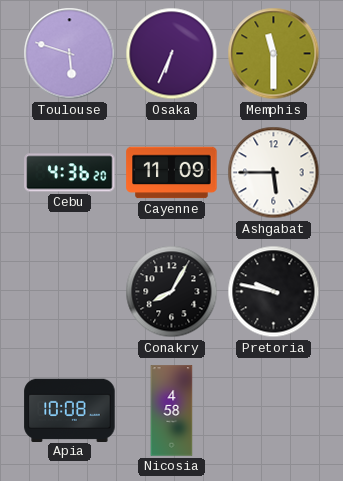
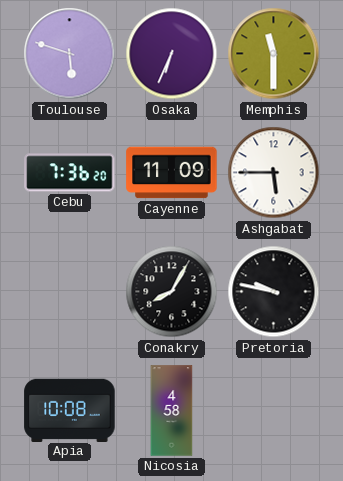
Cebu: 4:36 -> 7:36 (70, 173)
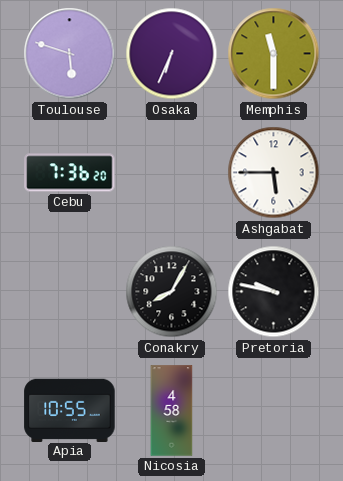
Cayenne: 11:09 -> none (172, 173)
Apia: 10:08 -> 10:55 (70, 410)
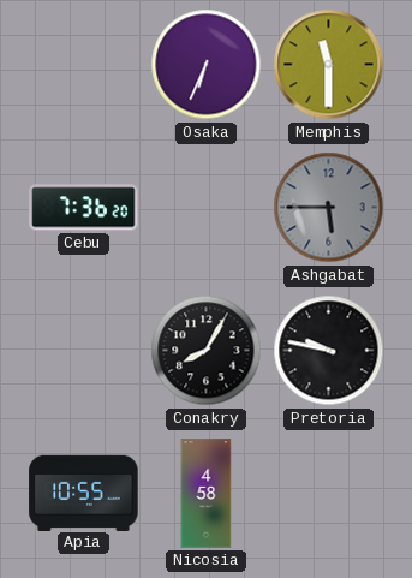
Toulouse: 5:48 -> none (70, 54)
Ashgabat dial: white -> grey (329, 208)
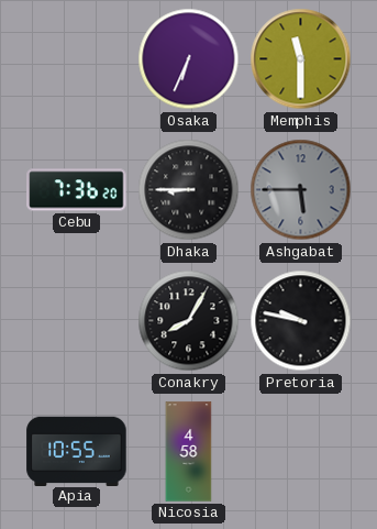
Dhaka: none -> 8:45 (189, 190)
